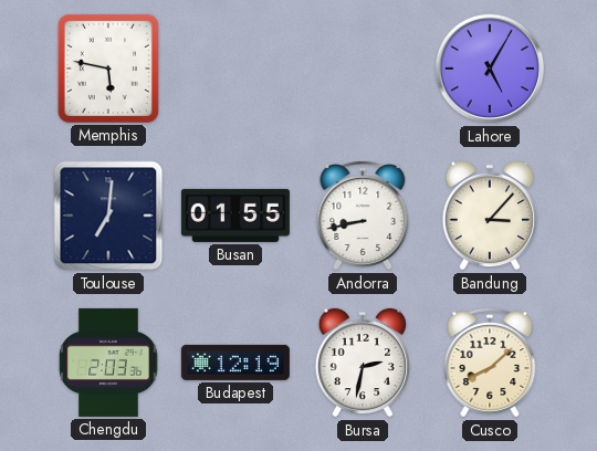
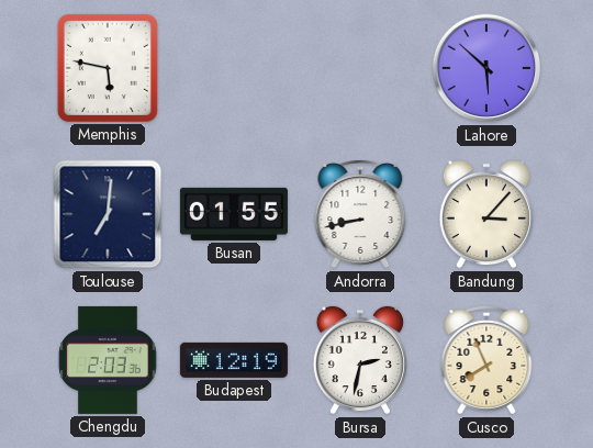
Lahore: 5:05 -> 5:52 (486, 68)
Cusco: 8:08 -> 7:56 (486, 361)
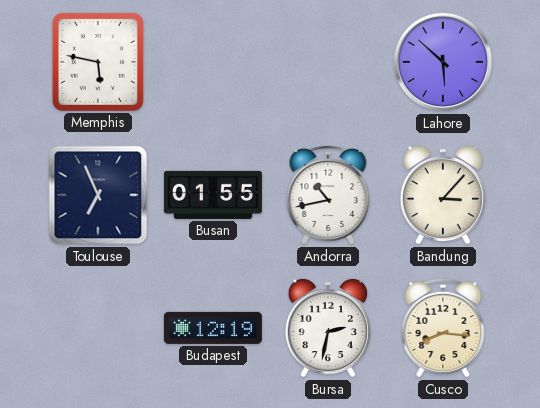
Toulouse: 7:01 -> 6:56 (98, 195)
Andorra: 8:43 -> 10:43 (328, 196)
Chengdu: 2:03 -> none (108, 360)
Cusco: 7:56 -> 8:16 (443, 329)
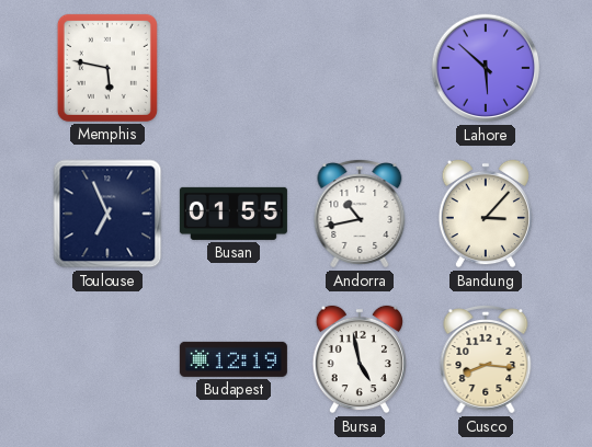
Bursa: 2:32 -> 4:58 (358, 359)
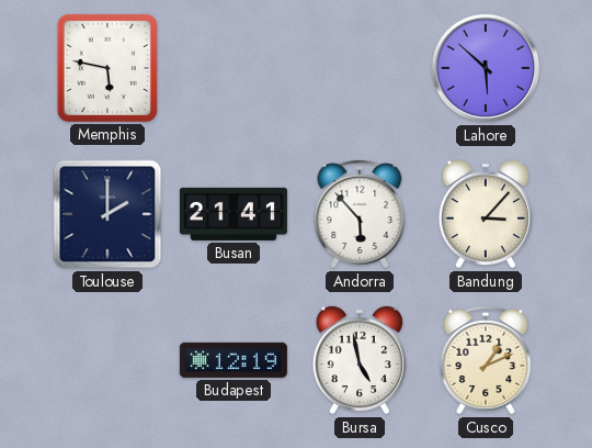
Toulouse: 6:56 -> 2:00 (107, 214)
Busan: 01:55 -> 21:41 (234, 214)
Andorra: 10:43 -> 5:53 (360, 215)
Cusco: 8:16 -> 1:11 (486, 361)
